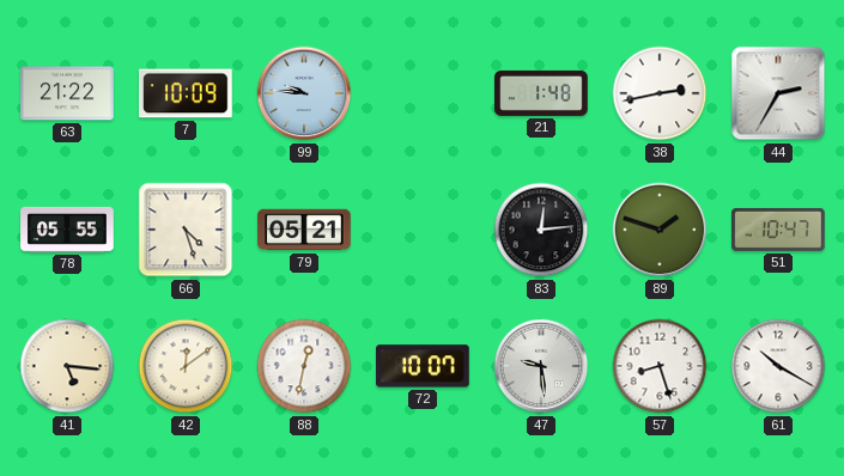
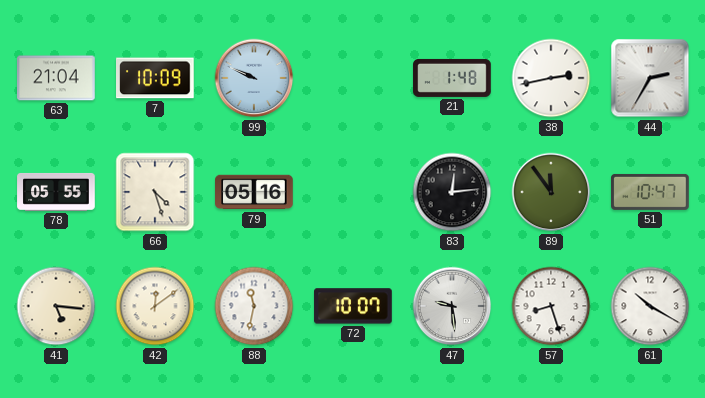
63: 21:22 -> 21:04 (56, 78)
99: 9:46 -> 9:49 (254, 78)
79: 05:21 -> 05:16 (254, 192)
89: 1:48 -> 11:54 (551, 192)
88: 12:32 -> 11:32 (254, 306)
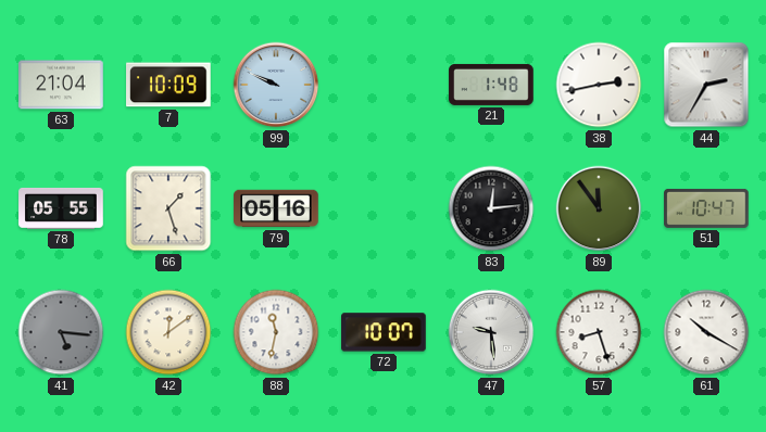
66: 4:27 -> 1:27 (168, 208)
41 dial: cream -> grey (61, 332)
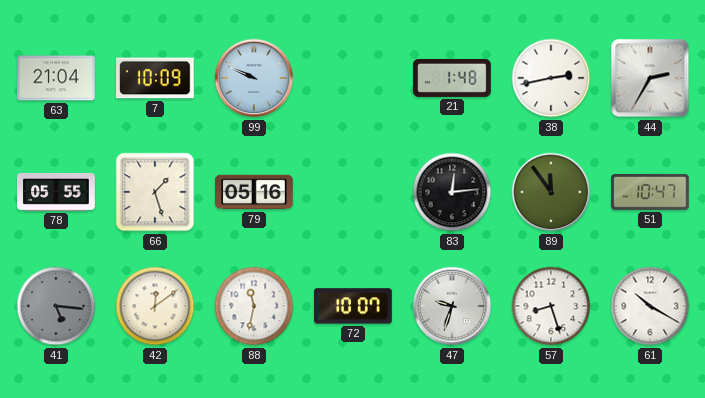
47: 9:29 -> 9:33 (452, 306)
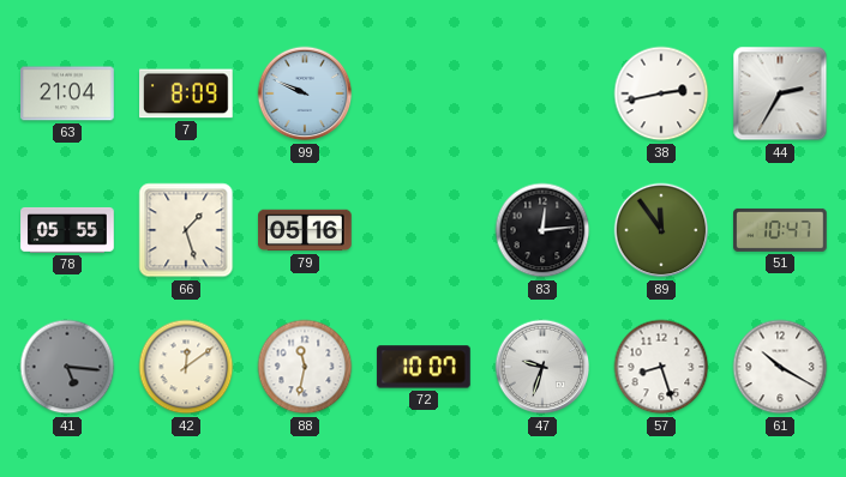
7: 10:09 -> 8:09 (187, 93)
21: 1:48 -> none (452, 78)
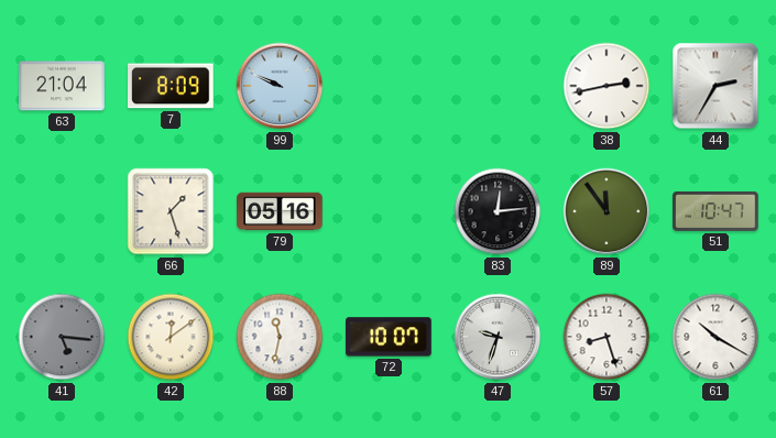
78: 05:55 -> none (67, 230)
